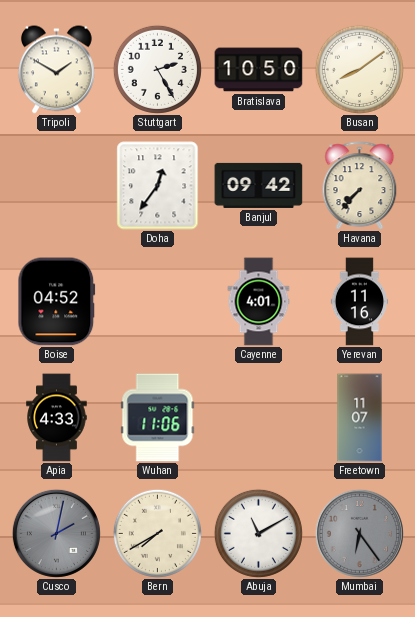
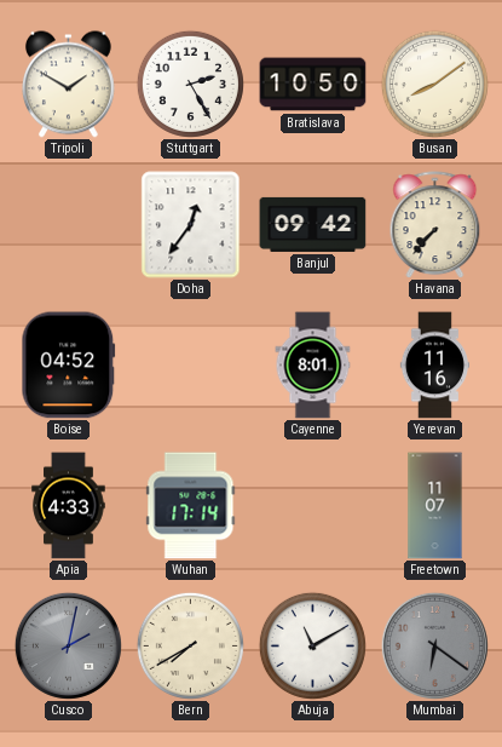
Cayenne: 4:01 -> 8:01 (313, 366)
Wuhan: 11:06 -> 17:14 (191, 506)
Mumbai: 6:24 -> 6:21 (434, 645)
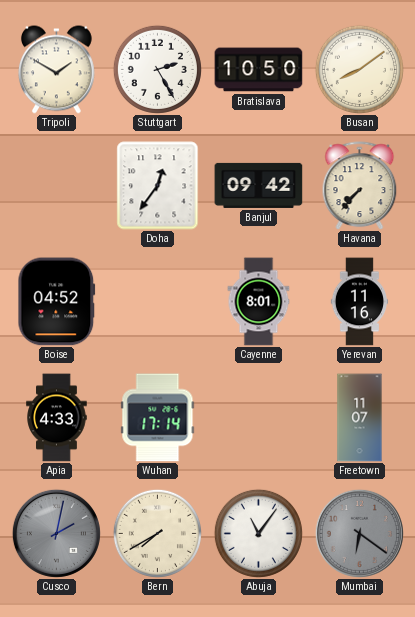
Abuja: 11:10 -> 11:06 (258, 533)
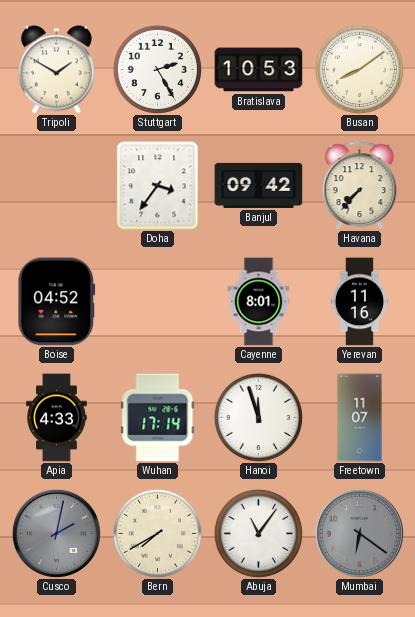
Bratislava: 10:50 -> 10:53 (259, 70)
Doha: 12:36 -> 3:36 (158, 186)
Hanoi: none -> 11:57 (258, 417)
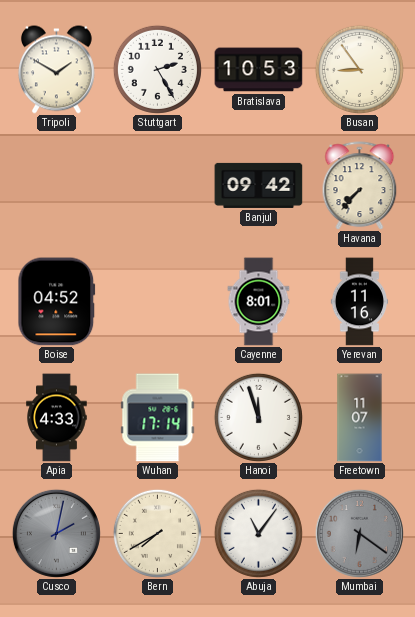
Busan: 8:09 -> 8:54 (359, 69)
Doha: 3:36 -> none (158, 186)
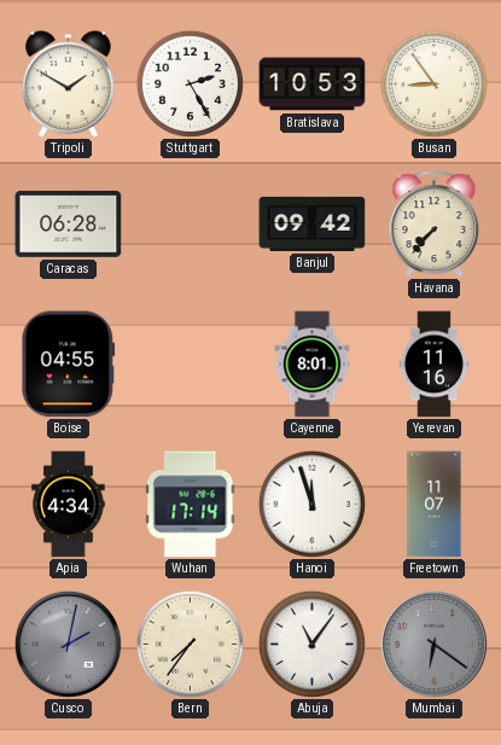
Caracas: none -> 06:28 (69, 223)
Boise: 04:52 -> 04:55 (69, 365)
Apia: 4:33 -> 4:34 (69, 505)
Bern: 7:40 -> 7:36 (190, 644)
